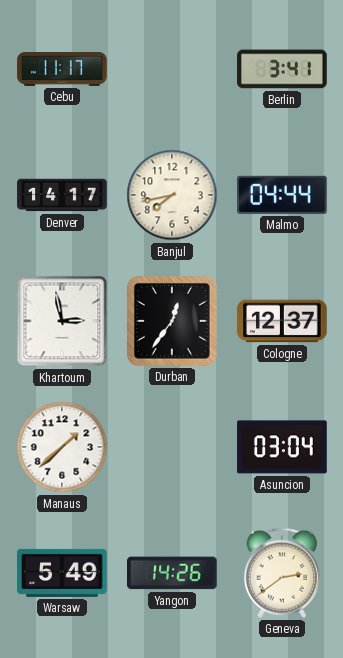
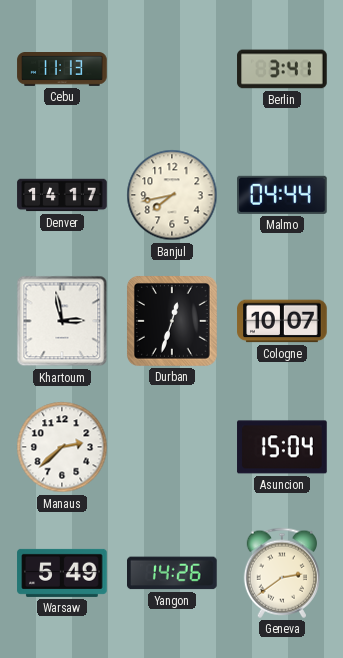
Cebu: 11:17 -> 11:13 (62, 69)
Durban: 12:36 -> 12:33 (172, 321)
Cologne: 12:37 -> 10:07 (282, 321)
Manaus: 1:38 -> 2:38 (62, 447)
Asuncion: 03:04 -> 15:04 (282, 447)
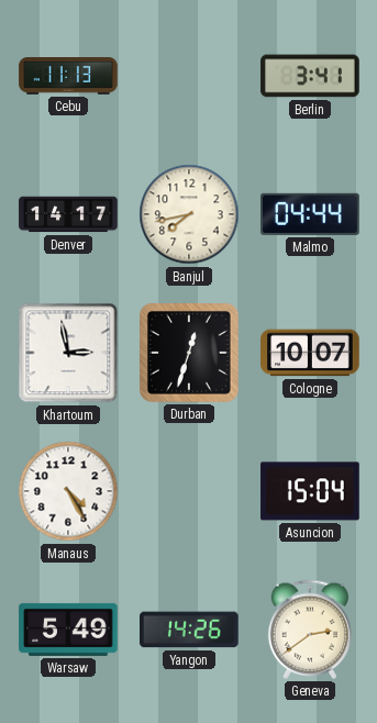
Manaus: 2:38 -> 4:25 (68, 491)
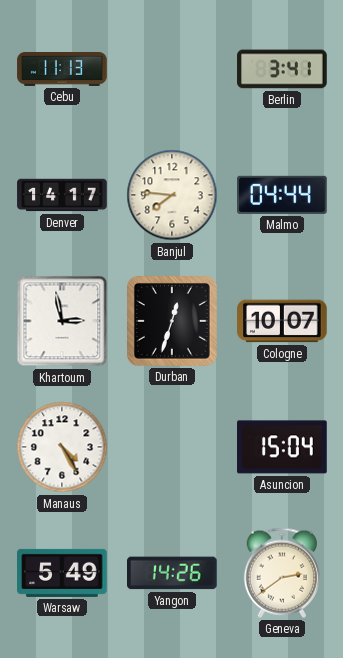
Banjul: 7:43 -> 7:46 (172, 195)
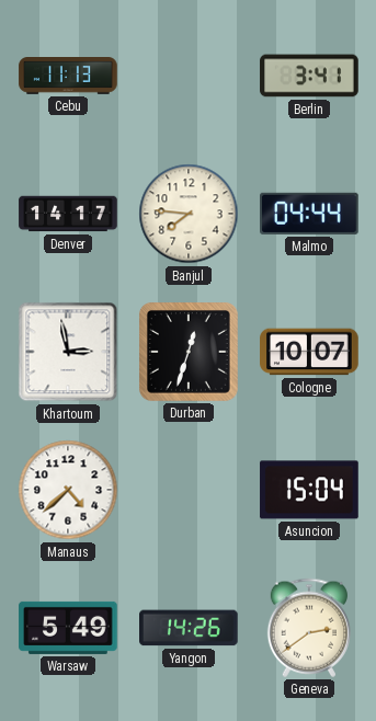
Manaus: 4:25 -> 4:38 (68, 490)
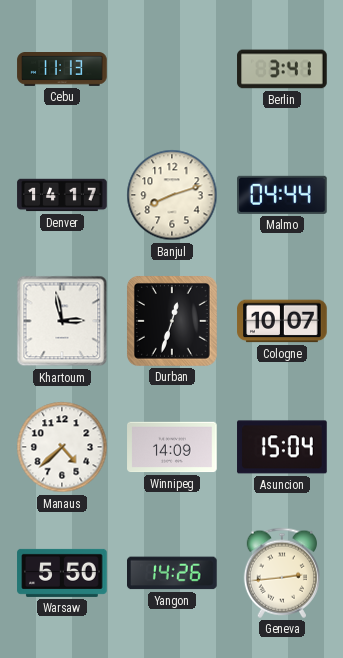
Banjul: 7:46 -> 8:12 (172, 195)
Winnipeg: none -> 14:09 (172, 447)
Warsaw: 5:49 -> 5:50 (62, 573)
Geneva: 2:39 -> 2:44 (282, 573)
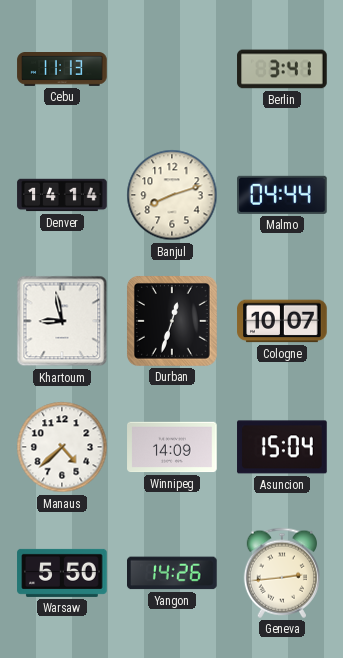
Denver: 14:17 -> 14:14 (62, 195)
Khartoum: 2:58 -> 8:58 (62, 321)
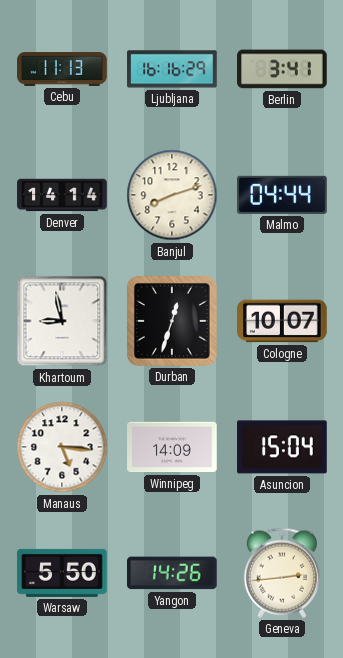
Ljubljana: none -> 16:16 (172, 69)
Manaus: 4:38 -> 5:16 (62, 447)
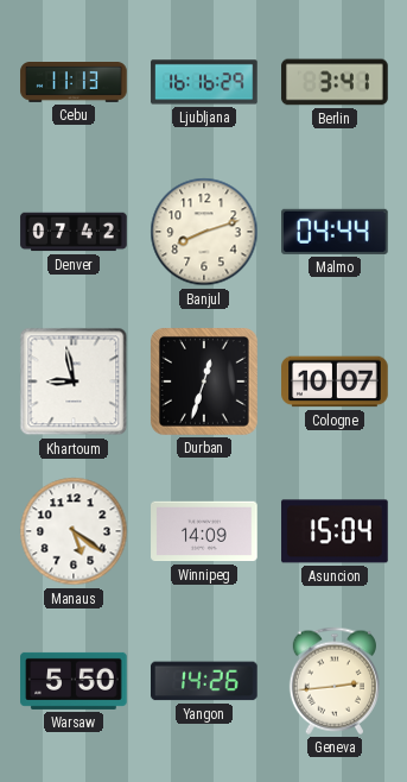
Denver: 14:14 -> 07:42 (74, 232)
Manaus: 5:16 -> 5:21 (74, 531)
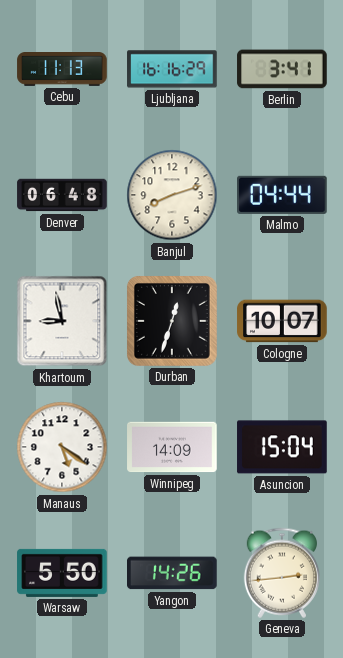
Denver: 07:42 -> 06:48 (62, 195)
